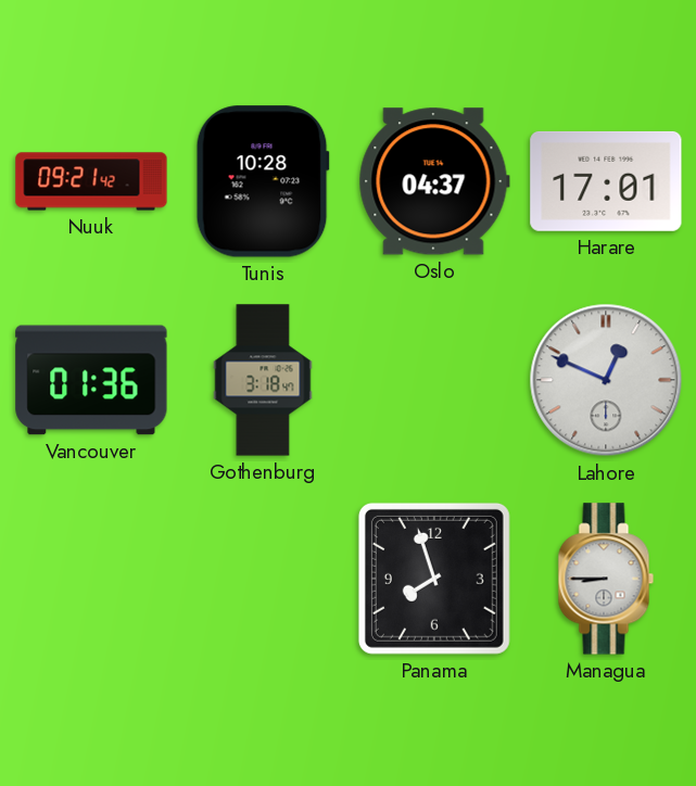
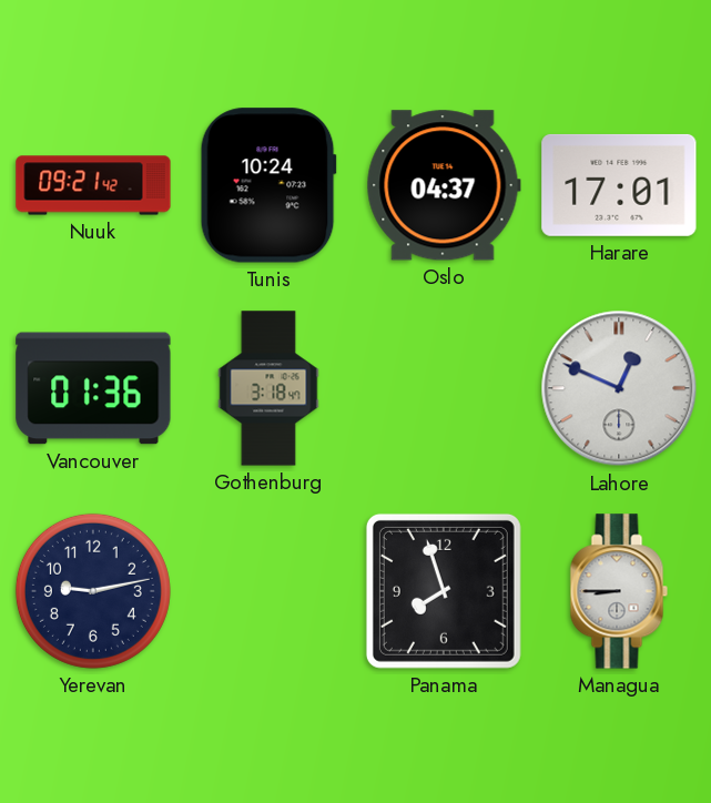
Tunis: 10:28 -> 10:24 (268, 185)
Yerevan: none -> 9:13 (93, 591)
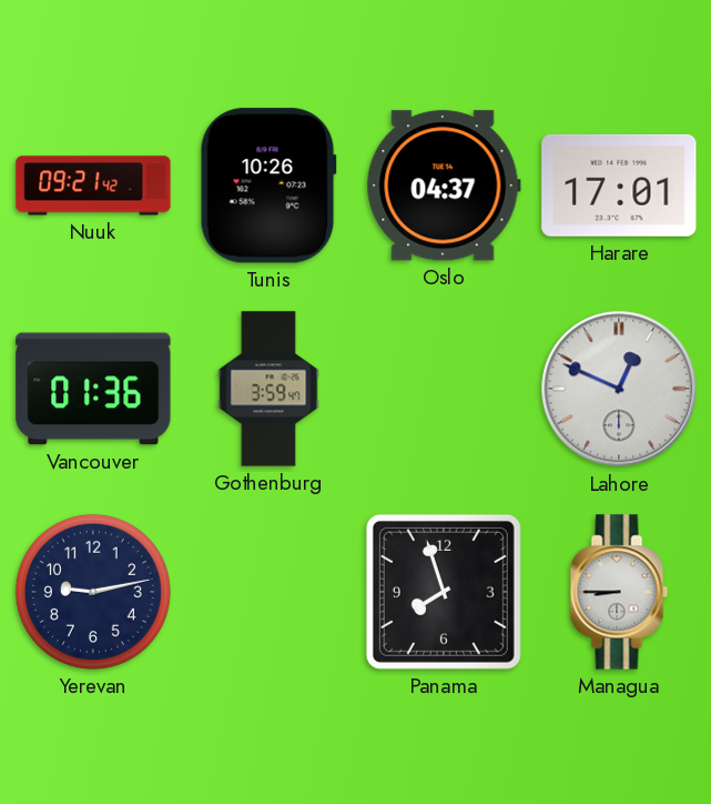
Tunis: 10:24 -> 10:26 (268, 185)
Gothenburg: 3:18 -> 3:59 (268, 389)
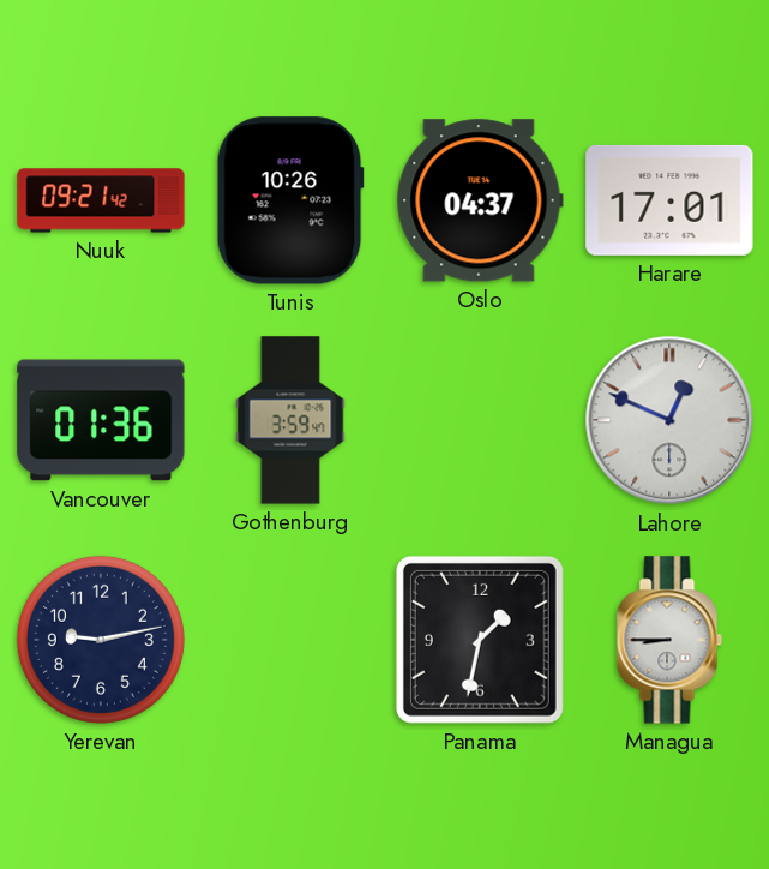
Panama: 7:57 -> 1:32 (480, 640)
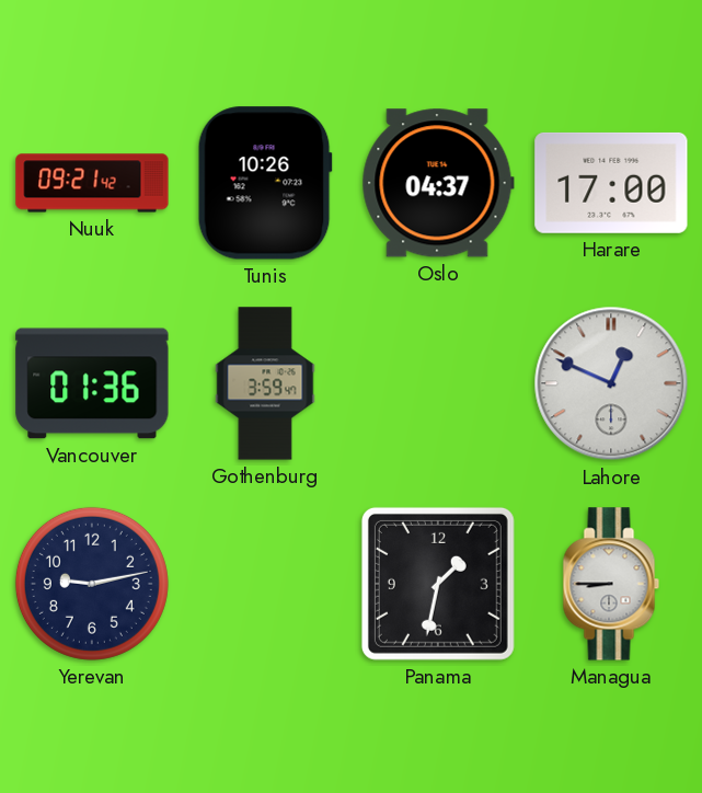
Harare: 17:01 -> 17:00 (611, 183)
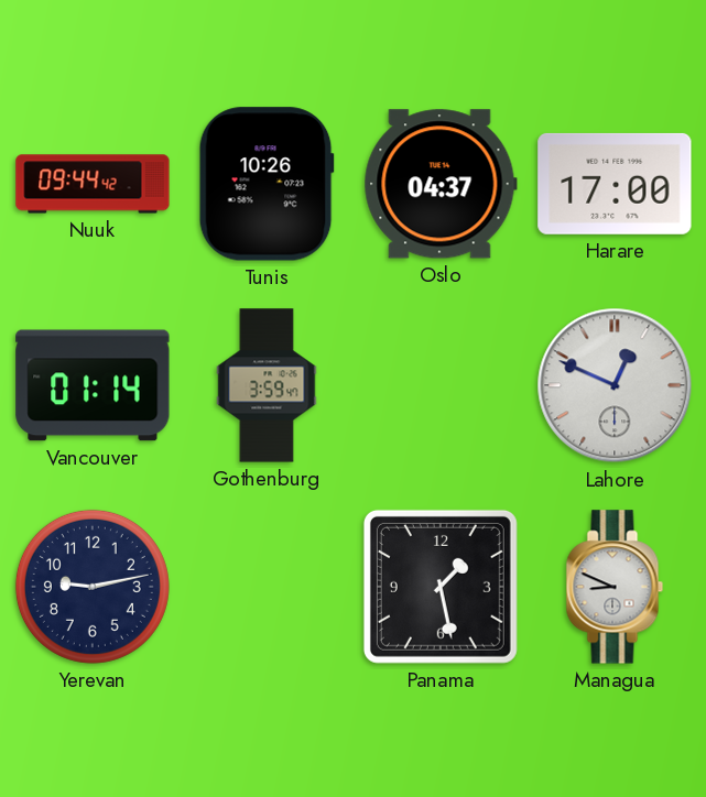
Nuuk: 09:21 -> 09:44 (93, 184)
Vancouver: 01:36 -> 01:14 (93, 385)
Panama: 1:32 -> 1:28 (441, 587)
Managua: 8:45 -> 8:49 (615, 587)
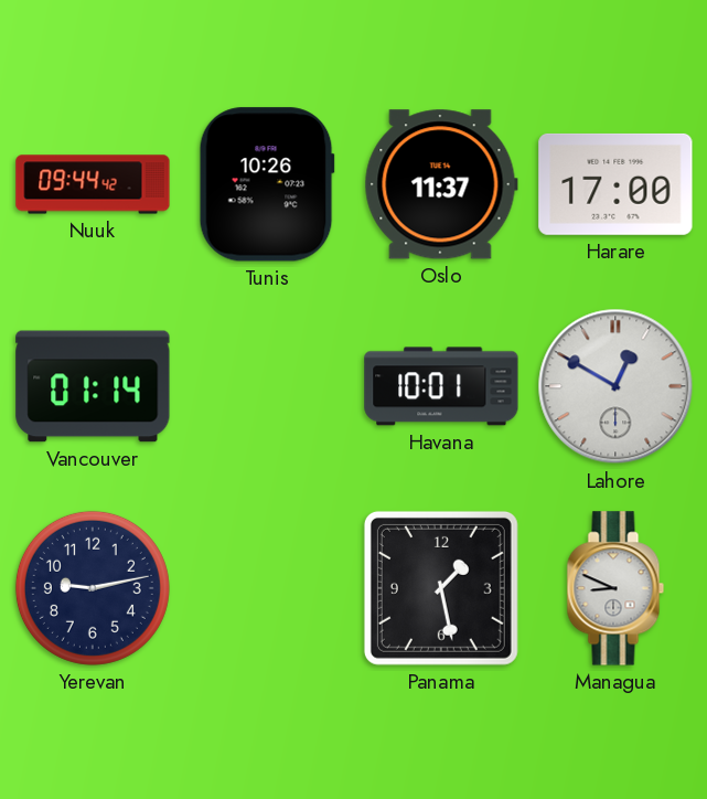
Oslo: 04:37 -> 11:37 (441, 184)
Gothenburg: 3:59 -> none (267, 385)
Havana: none -> 10:01 (441, 386)
Lahore: 12:49 -> 12:50 (615, 386)
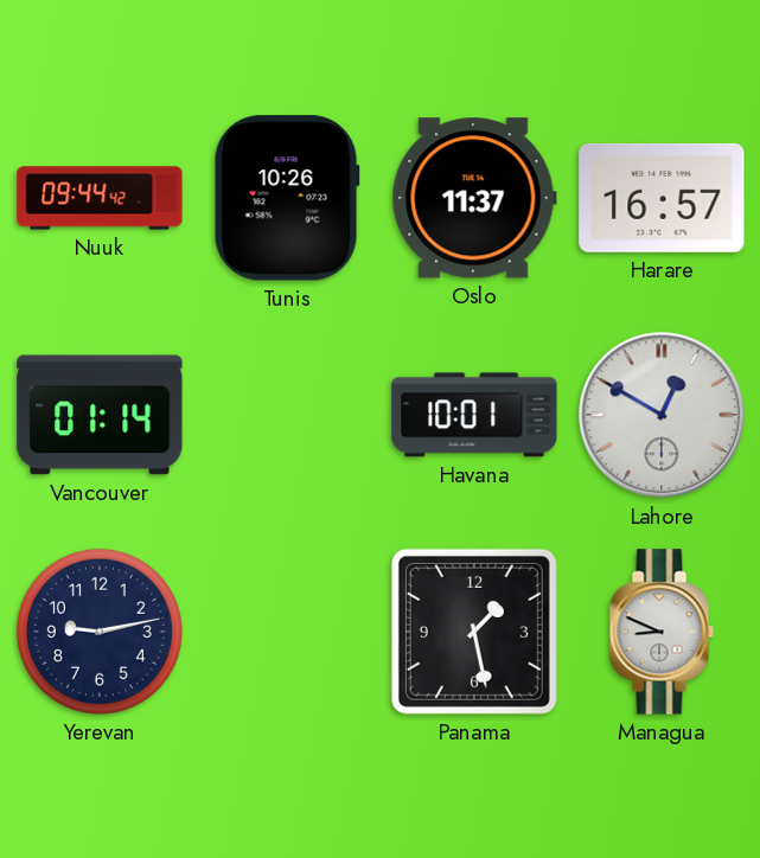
Harare: 17:00 -> 16:57 (662, 198)
